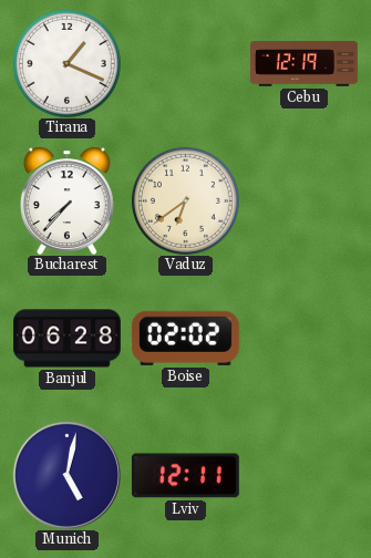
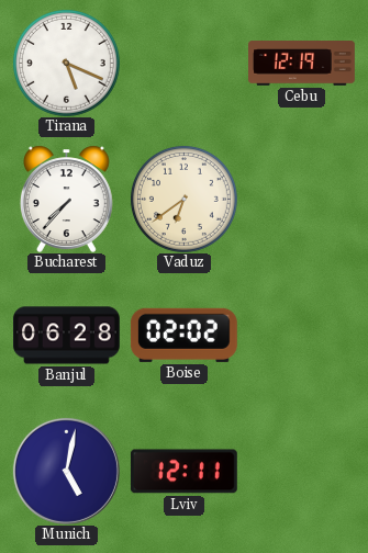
Tirana: 1:19 -> 5:19 (66, 63)
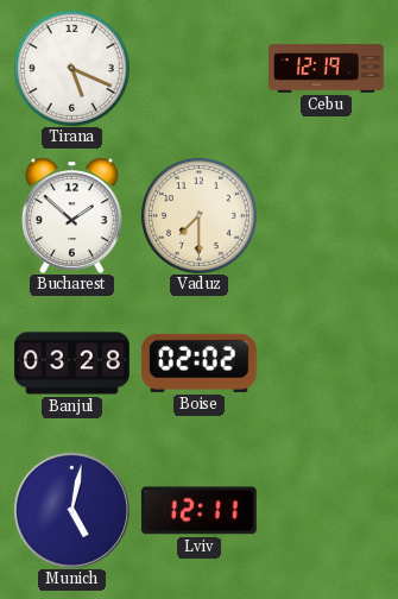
Bucharest: 7:37 -> 1:52 (71, 215)
Vaduz: 6:39 -> 7:30 (198, 215)
Banjul: 06:28 -> 03:28 (72, 364)
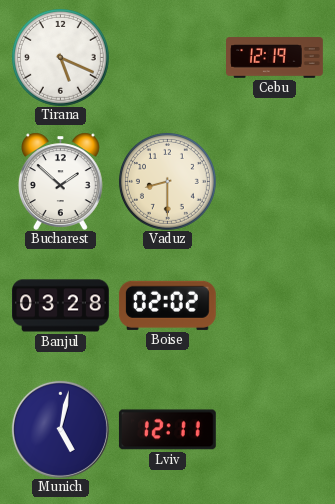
Vaduz: 7:30 -> 8:30 (167, 181)
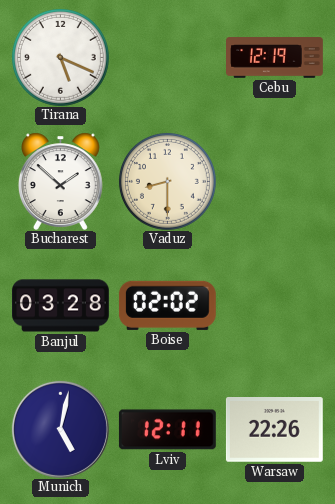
Warsaw: none -> 22:26 (274, 430)
